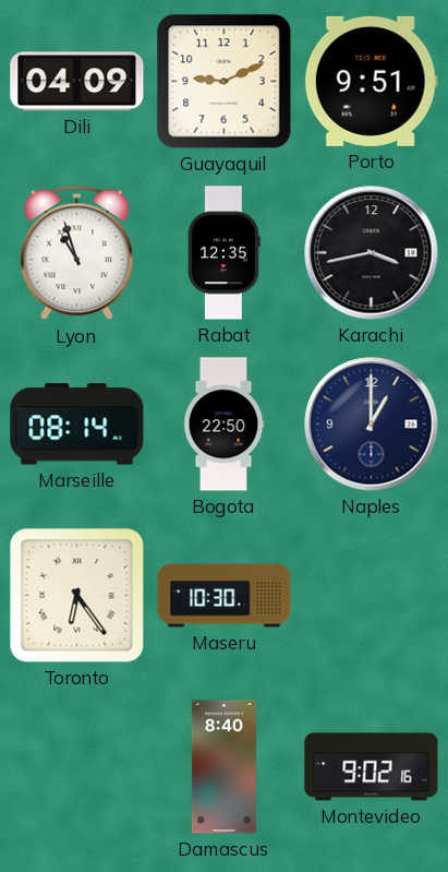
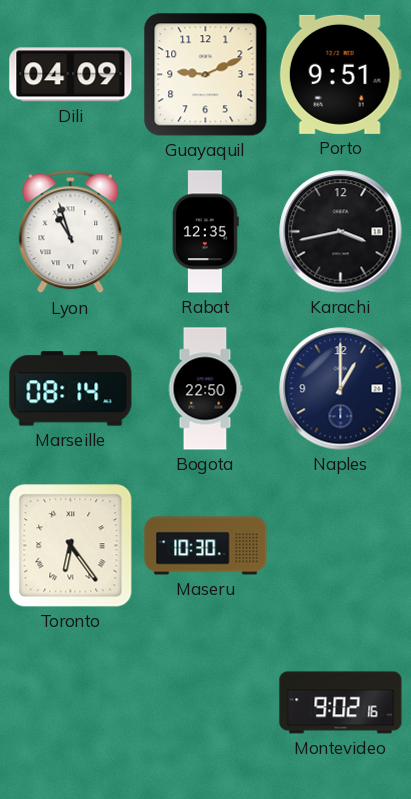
Damascus: 8:40 -> none (223, 767)
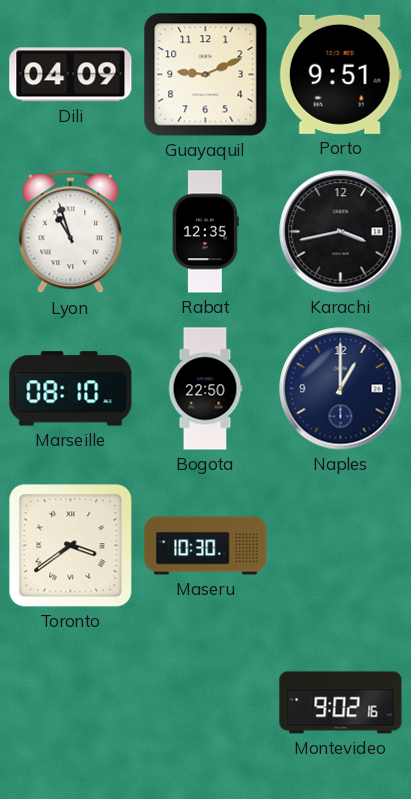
Marseille: 08:14 -> 08:10 (71, 389)
Toronto: 6:24 -> 3:39 (71, 546)
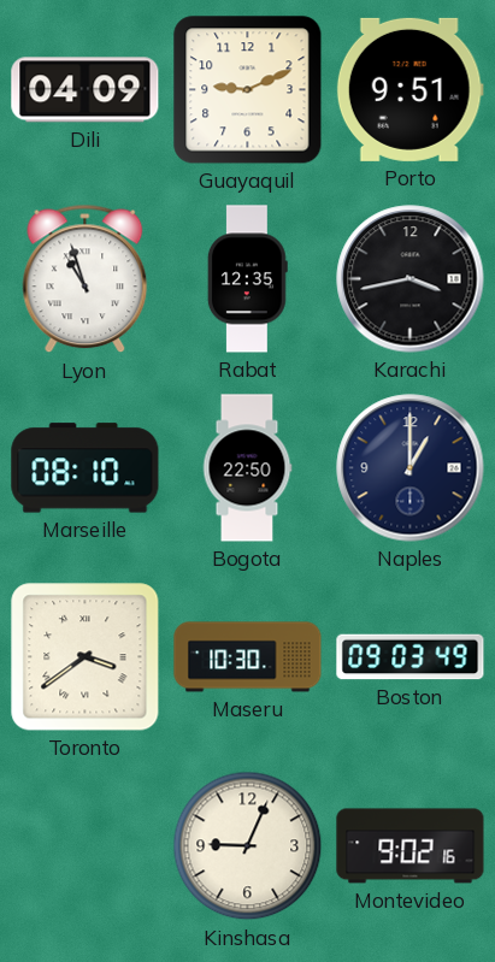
Boston: none -> 09:03 (411, 657)
Kinshasa: none -> 9:04 (248, 846)
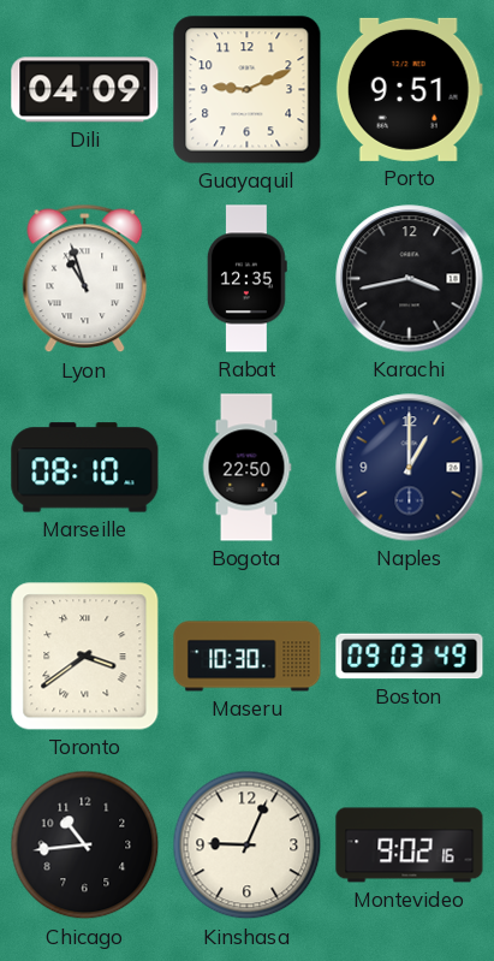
Chicago: none -> 10:44 (85, 846)
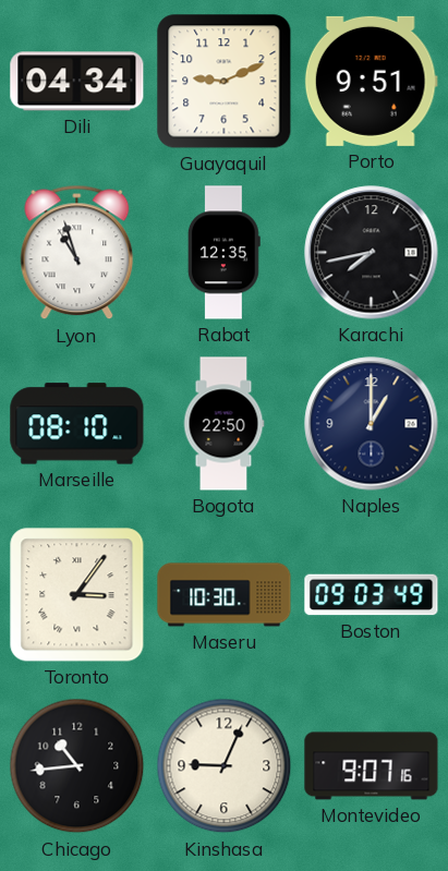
Dili: 04:09 -> 04:34 (77, 82)
Karachi: 3:43 -> 7:43 (372, 253)
Toronto: 3:39 -> 3:06 (77, 595)
Montevideo: 9:02 -> 9:07 (372, 766)
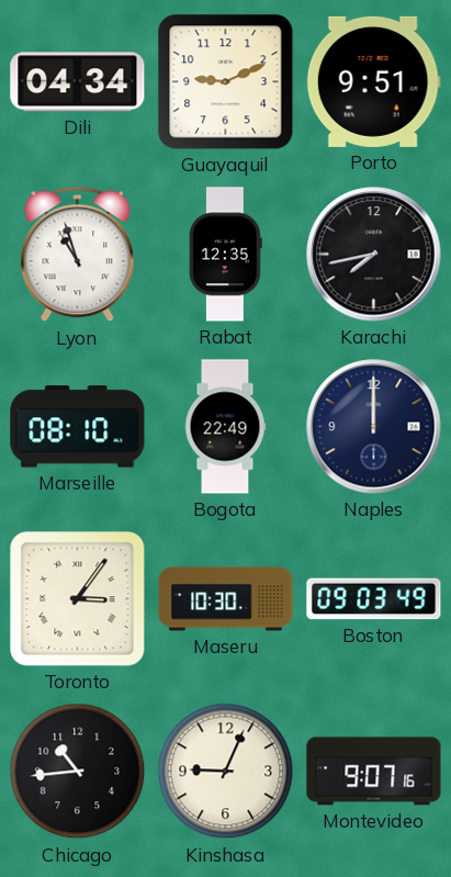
Bogota: 22:50 -> 22:49 (225, 427)
Naples: 1:00 -> 12:00 (374, 427)
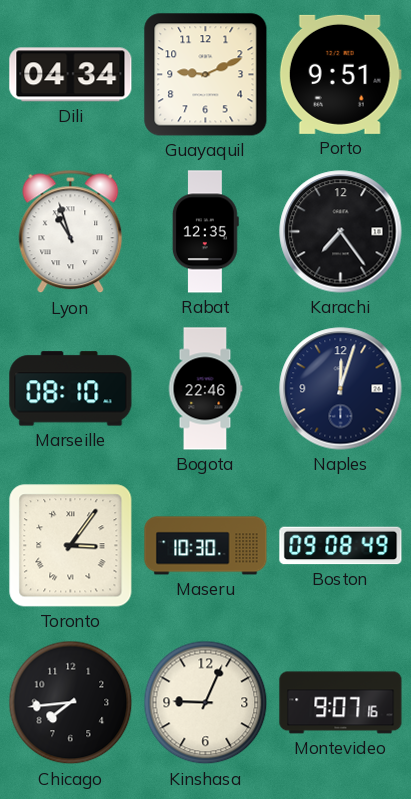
Karachi: 7:43 -> 7:24 (341, 232)
Bogota: 22:49 -> 22:46 (205, 389)
Naples: 12:00 -> 12:03 (341, 389)
Boston: 09:03 -> 09:08 (341, 546)
Chicago: 10:44 -> 7:44 (71, 703)
